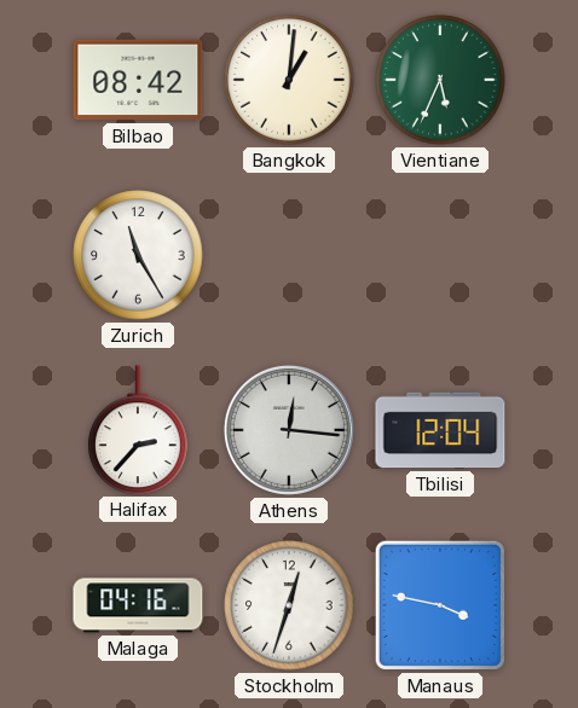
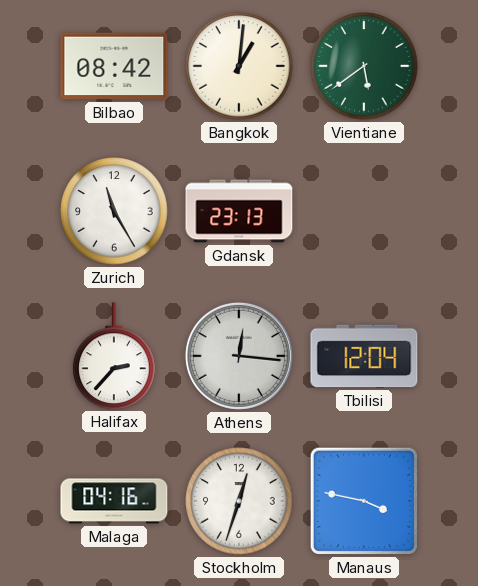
Vientiane: 5:34 -> 5:39 (364, 66)
Gdansk: none -> 23:13 (239, 211)
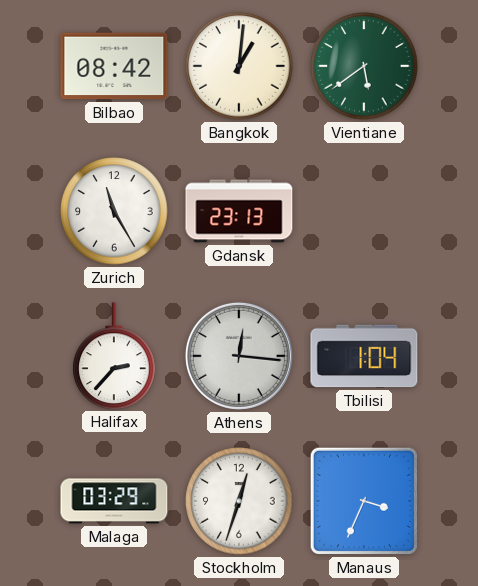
Tbilisi: 12:04 -> 1:04 (364, 356)
Malaga: 04:16 -> 03:29 (114, 501)
Manaus: 3:47 -> 3:34 (364, 501)
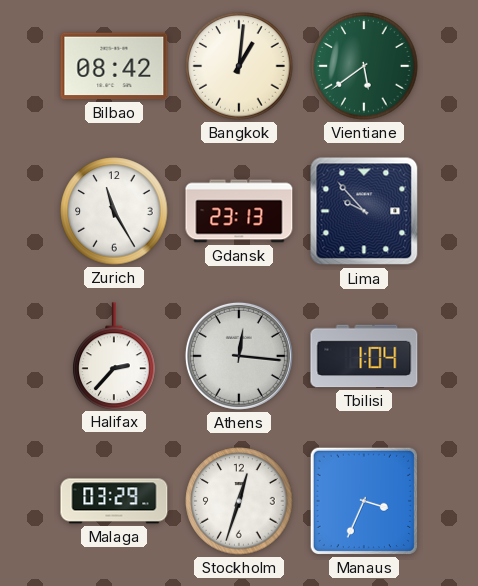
Lima: none -> 9:53 (364, 211)
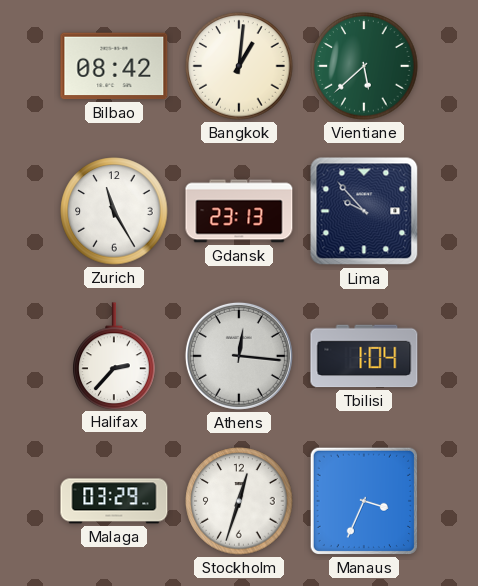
Vientiane: 5:39 -> 5:38 (364, 66)
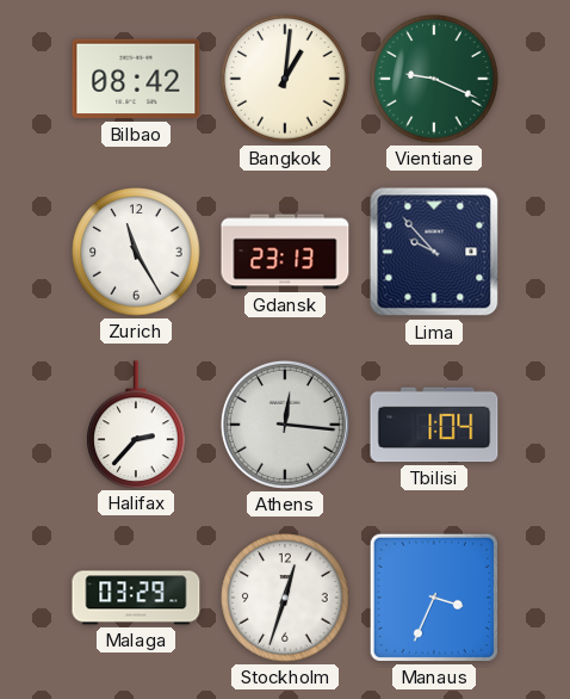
Vientiane: 5:38 -> 9:19 (434, 79)
